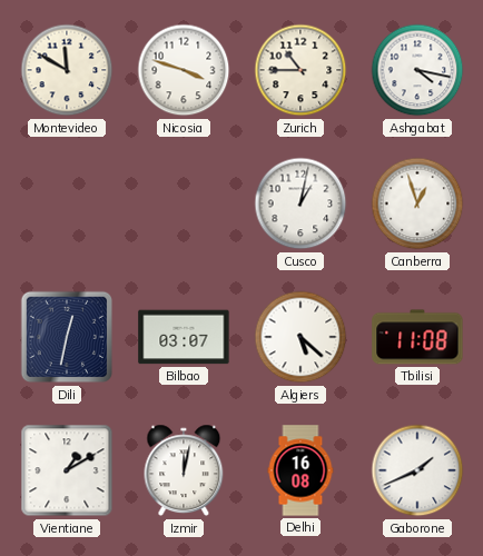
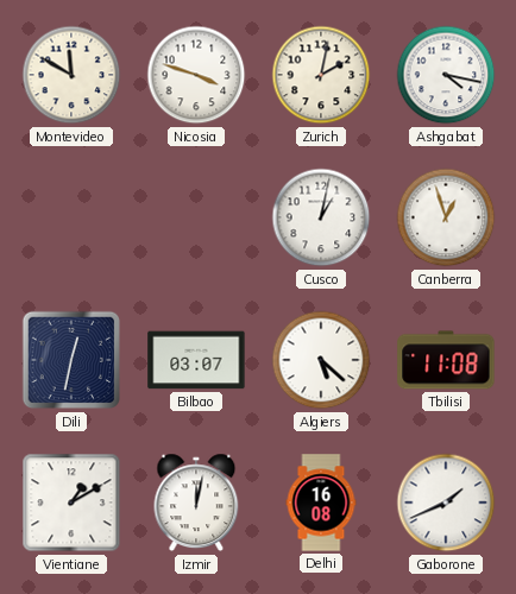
Zurich: 10:45 -> 2:02 (321, 75)
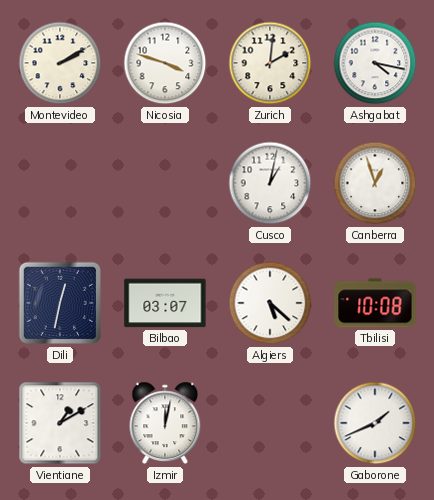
Montevideo: 11:50 -> 2:10 (60, 63)
Zurich: 2:02 -> 2:01 (270, 63)
Tbilisi: 11:08 -> 10:08 (375, 303)
Delhi: 16:08 -> none (321, 503)
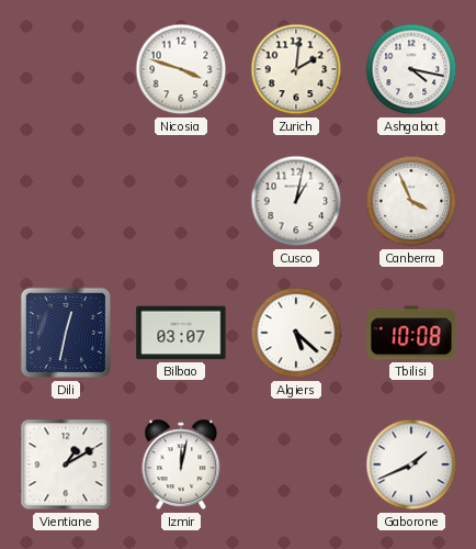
Montevideo: 2:10 -> none (60, 63)
Canberra: 12:57 -> 3:56 (411, 201)
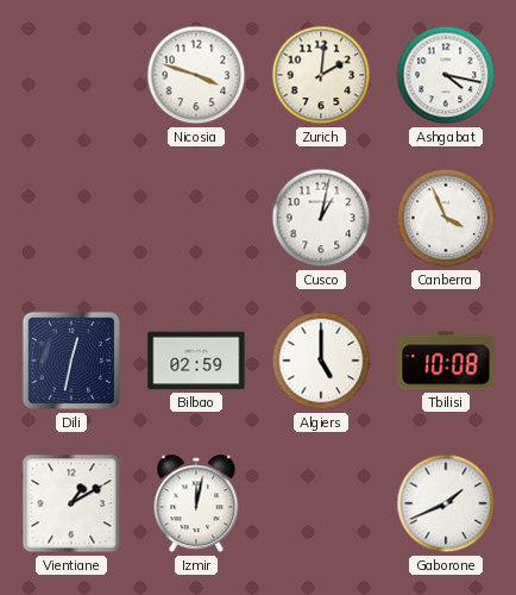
Bilbao: 03:07 -> 02:59 (196, 361)
Algiers: 5:22 -> 5:00 (321, 361)
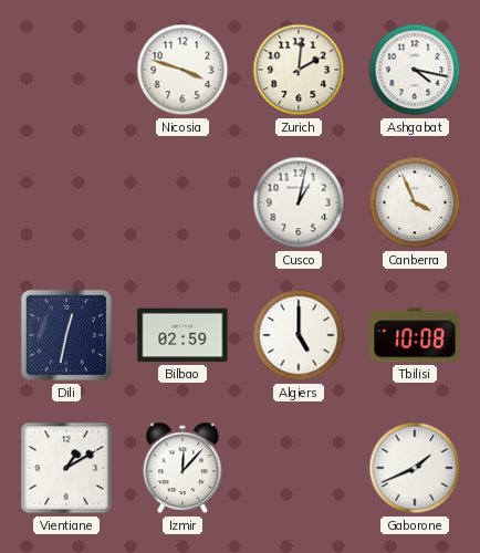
Izmir: 12:02 -> 12:07 (182, 468)
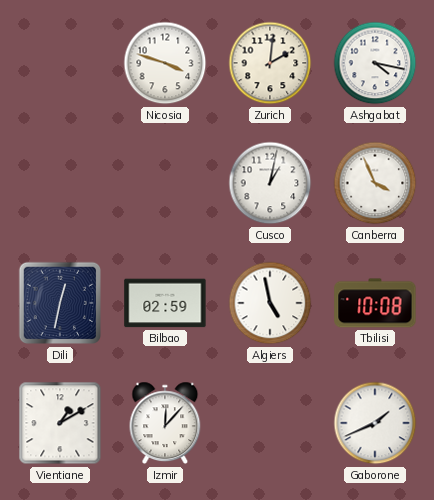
Algiers: 5:00 -> 4:58 (270, 303)
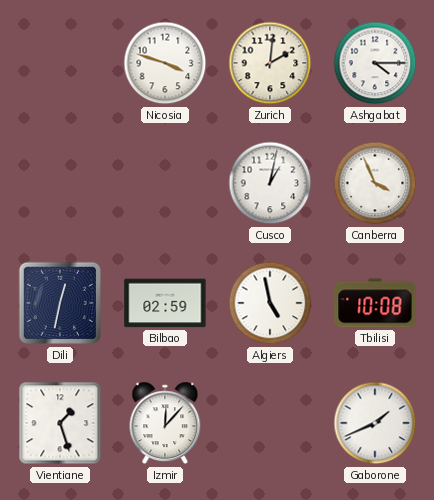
Ashgabat: 4:17 -> 4:15 (375, 63)
Vientiane: 1:10 -> 1:27 (60, 423)
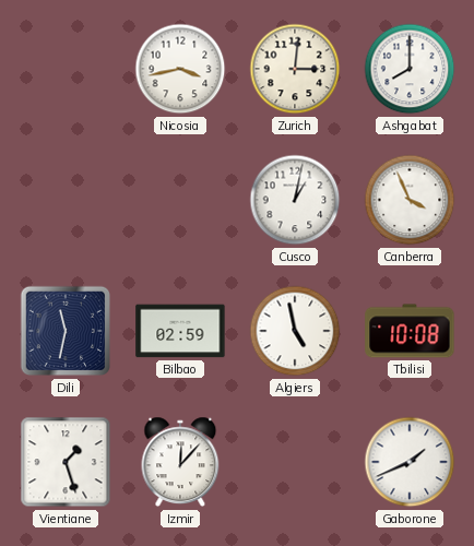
Nicosia: 3:48 -> 3:43 (180, 69)
Zurich: 2:01 -> 3:01 (295, 69)
Ashgabat: 4:15 -> 8:00 (410, 69)
Dili: 12:32 -> 11:32 (66, 331)
